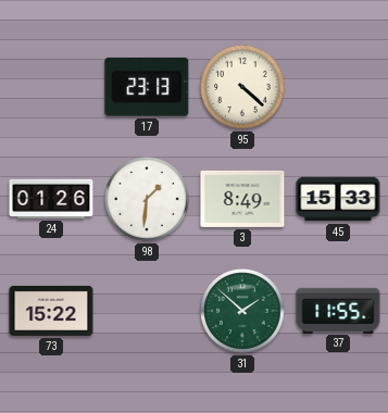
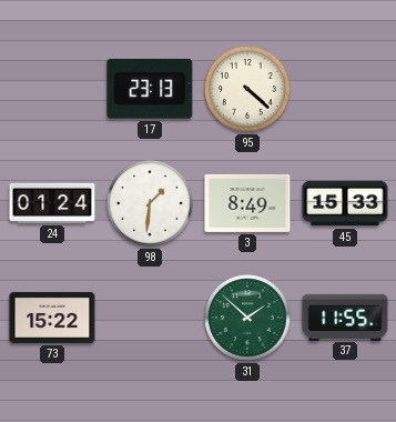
24: 01:26 -> 01:24 (52, 203)
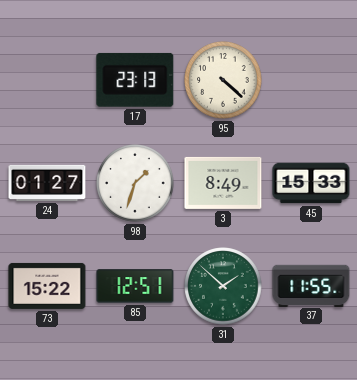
24: 01:24 -> 01:27 (47, 183)
98: 1:31 -> 1:33 (135, 183)
85: none -> 12:51 (135, 286)
